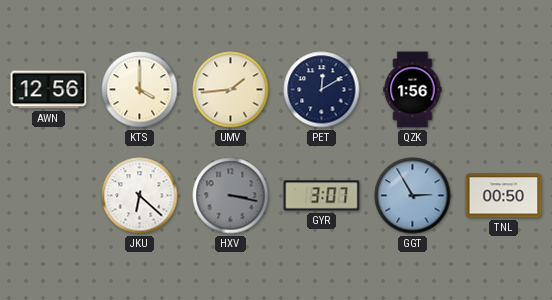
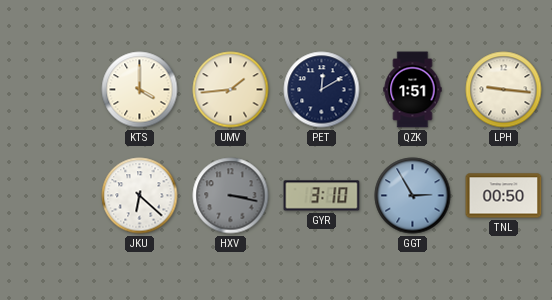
AWN: 12:56 -> none (49, 90)
QZK: 1:56 -> 1:51 (413, 90)
LPH: none -> 9:16 (504, 90)
GYR: 3:07 -> 3:10 (322, 196)
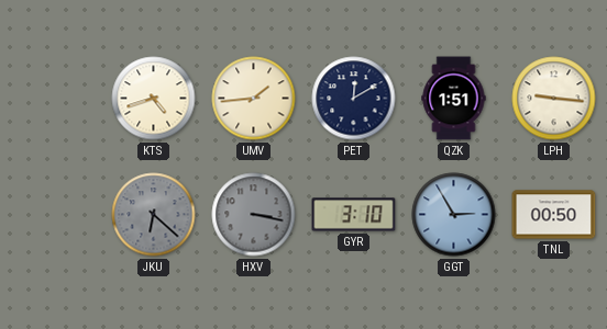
KTS: 4:00 -> 4:42 (154, 99)
JKU dial: white -> grey (154, 215)
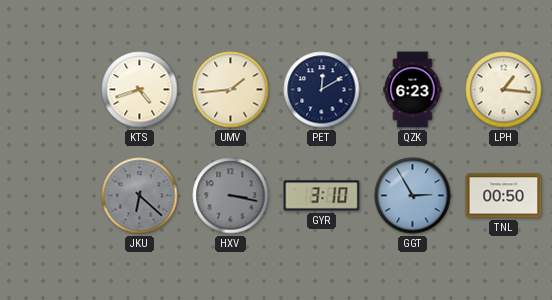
QZK: 1:51 -> 6:23 (413, 90)
LPH: 9:16 -> 1:16 (504, 90)
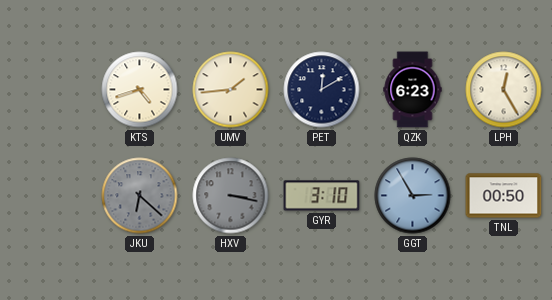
LPH: 1:16 -> 12:25 (504, 90)
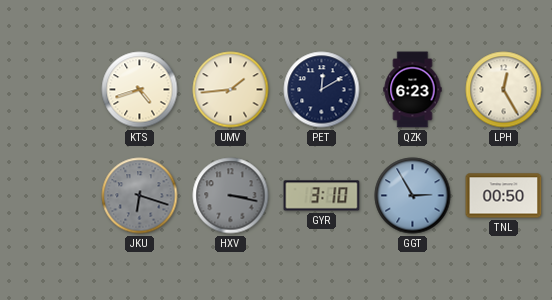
JKU: 6:22 -> 6:18 (140, 196)
